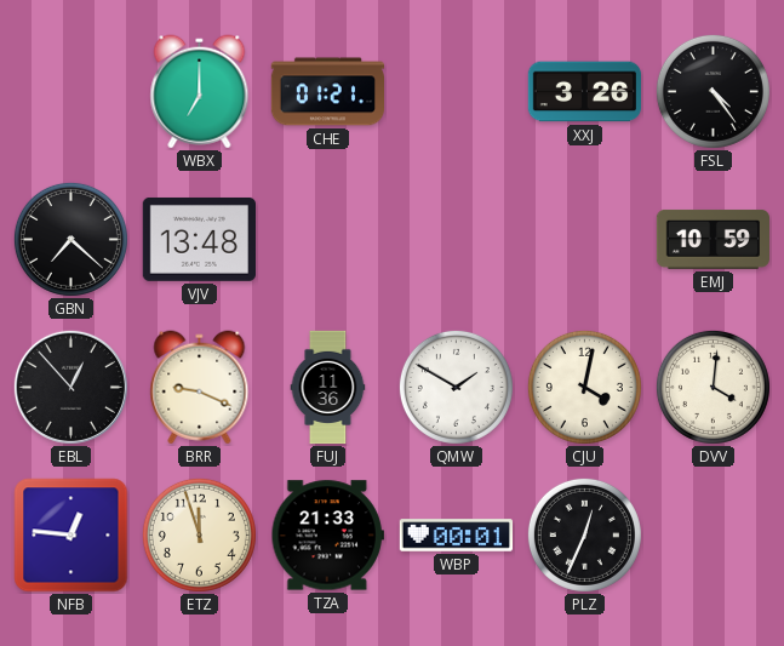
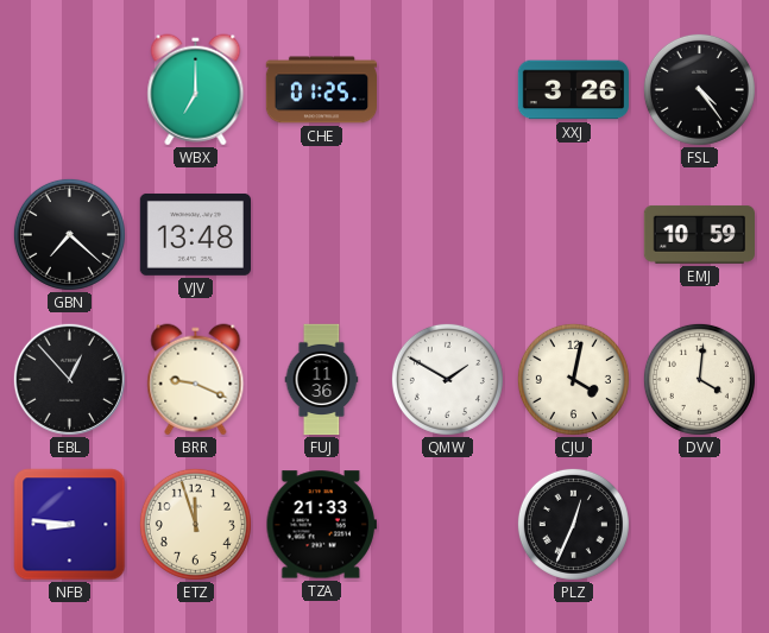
CHE: 01:21 -> 01:25 (322, 90)
NFB: 12:46 -> 8:46 (70, 525)
WBP: 00:01 -> none (456, 536)
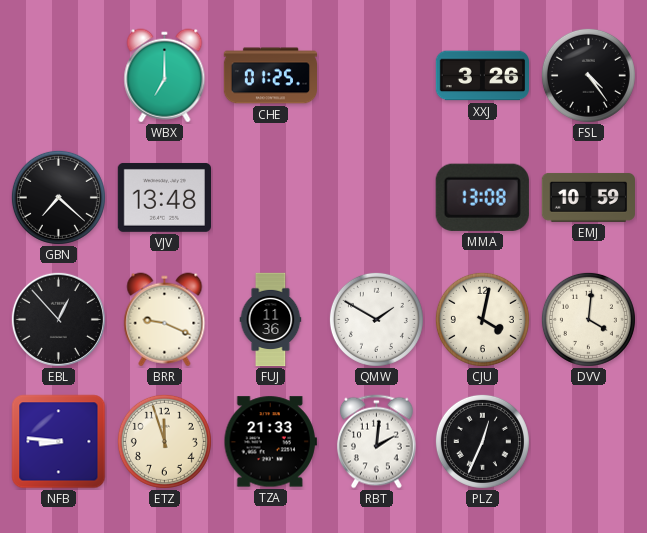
MMA: none -> 13:08 (482, 197)
RBT: none -> 2:01 (376, 442)
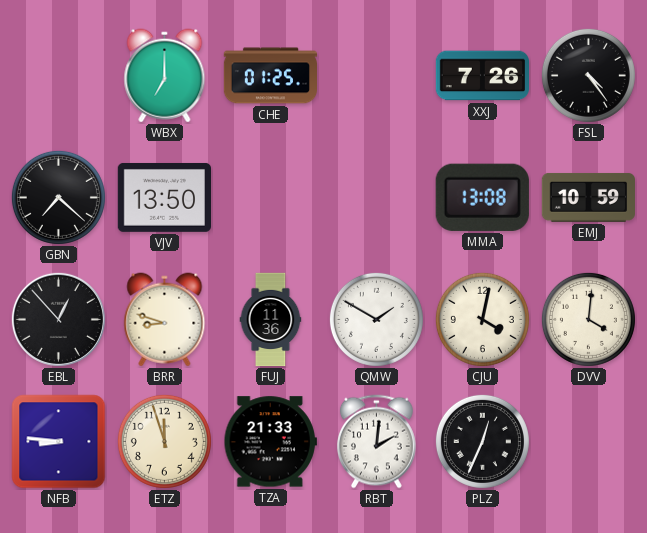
XXJ: 3:26 -> 7:26 (483, 76)
VJV: 13:48 -> 13:50 (164, 198)
BRR: 9:19 -> 8:48 (165, 320)
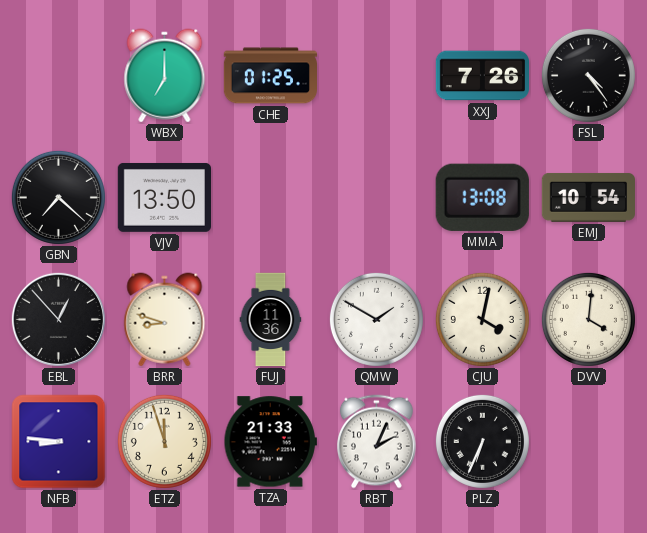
EMJ: 10:59 -> 10:54 (588, 197)
RBT: 2:01 -> 2:04 (376, 442)
PLZ: 12:34 -> 6:34 (482, 441)
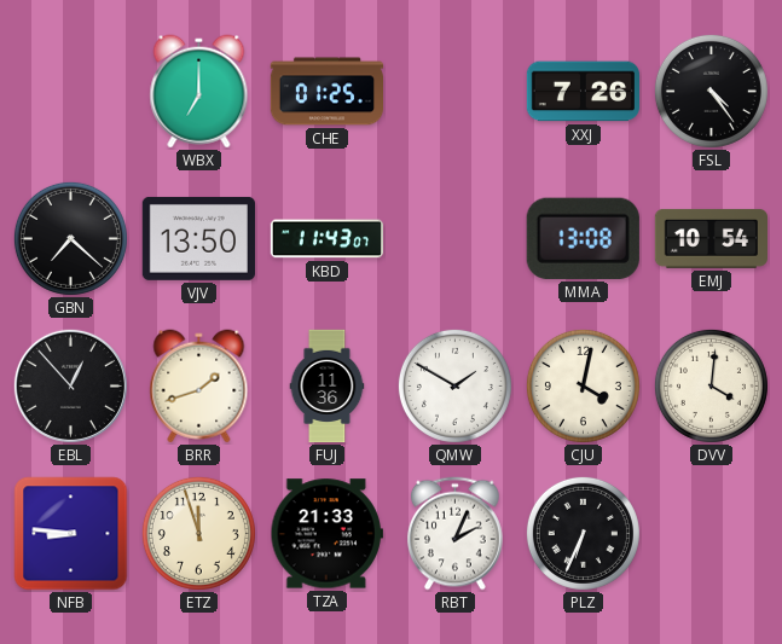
KBD: none -> 11:43 (326, 239)
BRR: 8:48 -> 1:42 (199, 387)
